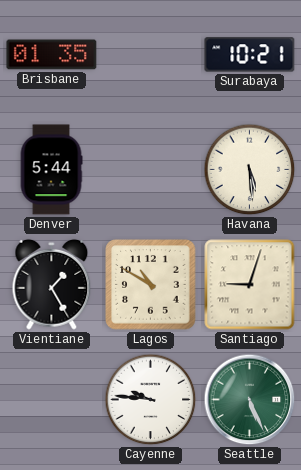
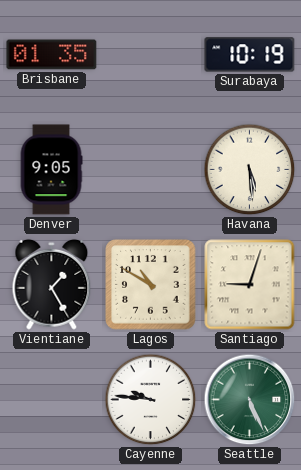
Surabaya: 10:21 -> 10:19 (250, 55)
Denver: 5:44 -> 9:05 (51, 170)
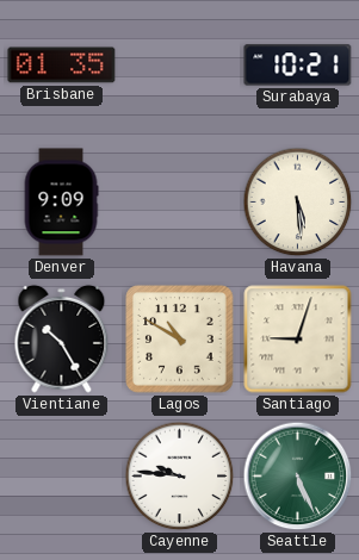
Surabaya: 10:19 -> 10:21 (298, 66)
Denver: 9:05 -> 9:09 (61, 203)
Vientiane: 1:25 -> 10:25 (62, 338)
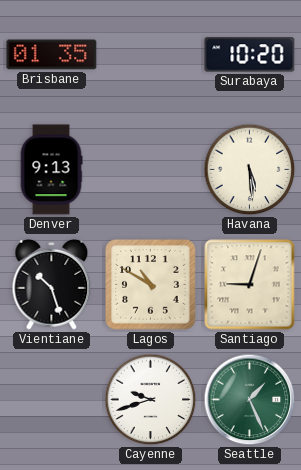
Surabaya: 10:21 -> 10:20 (250, 55)
Denver: 9:09 -> 9:13 (51, 170)
Vientiane: 10:25 -> 10:27 (52, 284)
Cayenne: 9:46 -> 9:42 (151, 400)
Seattle: 5:26 -> 1:26 (250, 400)
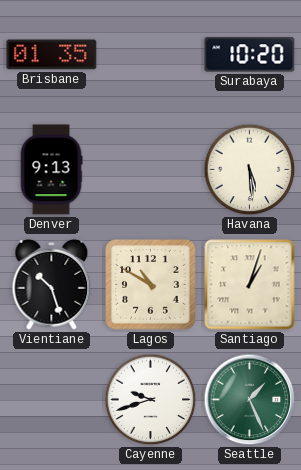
Santiago: 9:03 -> 1:03 (250, 285)
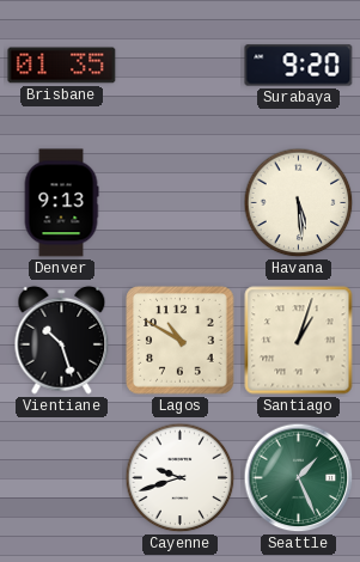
Surabaya: 10:20 -> 9:20 (299, 66)
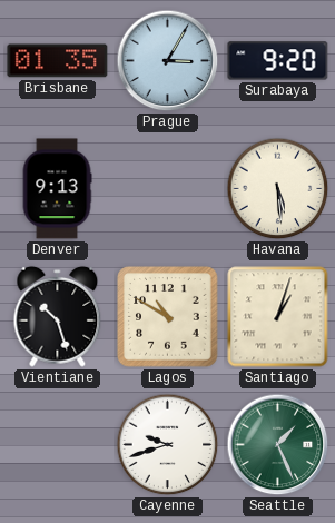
Prague: none -> 3:05 (168, 61)
